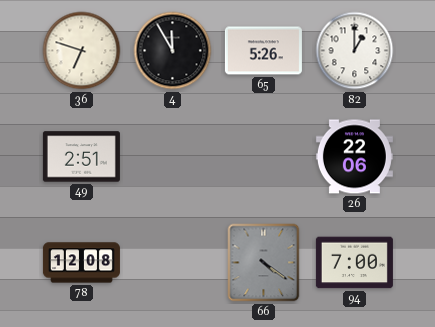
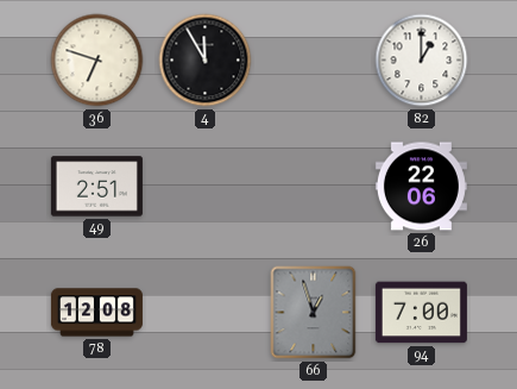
65: 5:26 -> none (263, 51)
66: 4:21 -> 12:57 (314, 313)
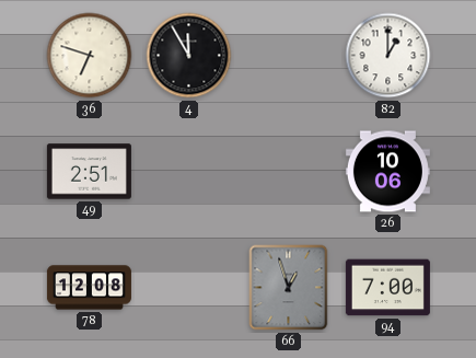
26: 22:06 -> 10:06 (387, 172)
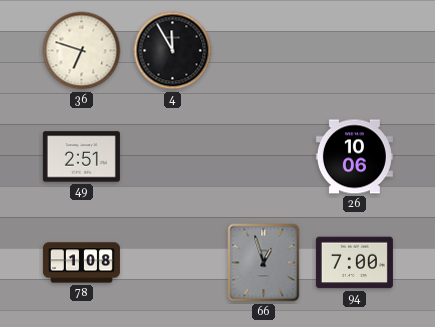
82: 1:00 -> none (388, 56)
78: 12:08 -> 1:08 (81, 263)
